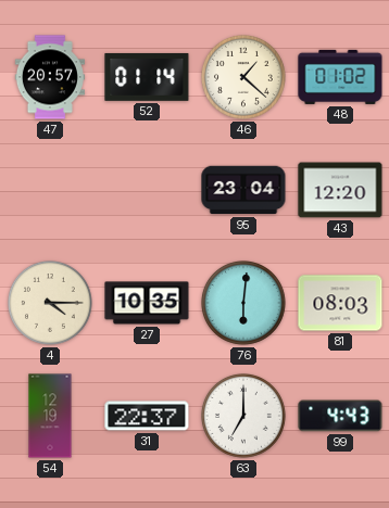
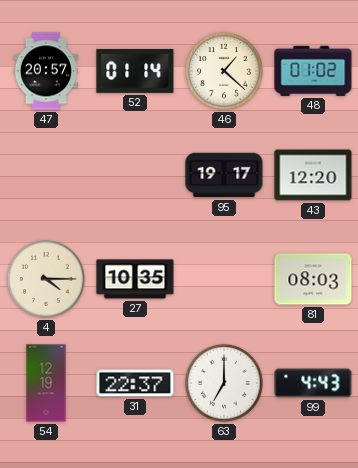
95: 23:04 -> 19:17 (224, 175)
76: 6:01 -> none (244, 304)
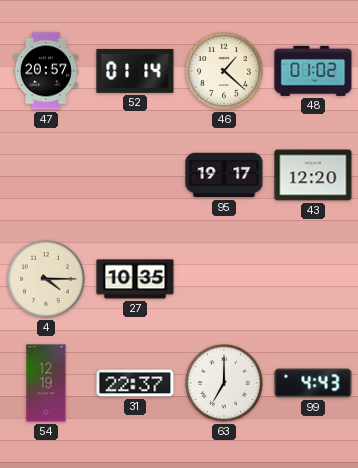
81: 08:03 -> none (313, 279)
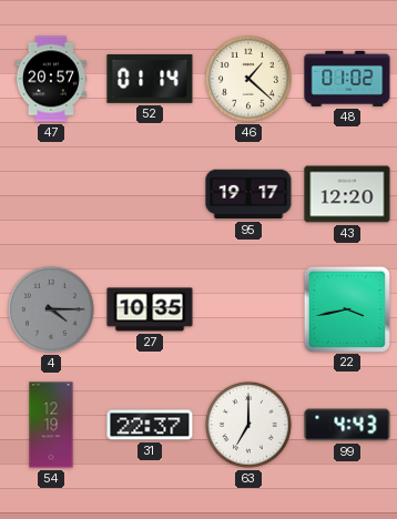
4 dial: cream -> grey (52, 311)
22: none -> 3:43 (346, 308)
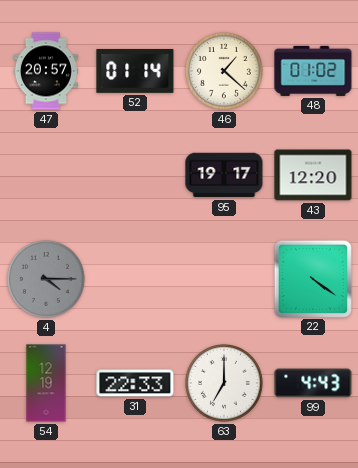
27: 10:35 -> none (150, 309)
22: 3:43 -> 4:21 (312, 278)
31: 22:37 -> 22:33 (135, 383)
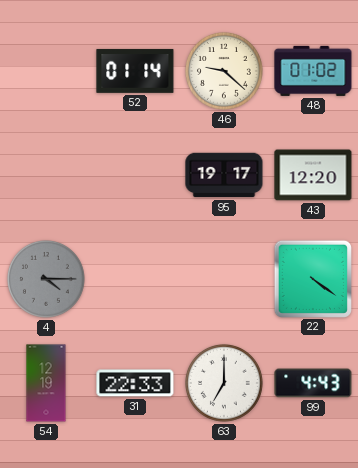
47: 20:57 -> none (46, 71)
46: 1:22 -> 9:22 (225, 72)
